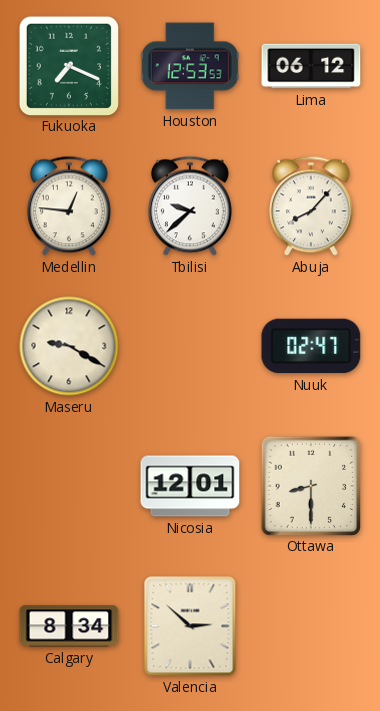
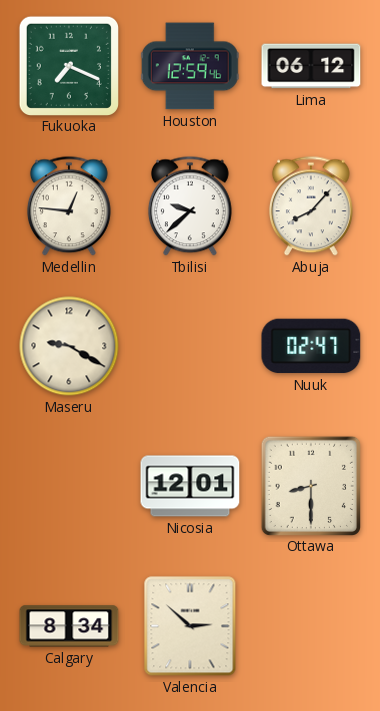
Houston: 12:53 -> 12:59 (190, 66)
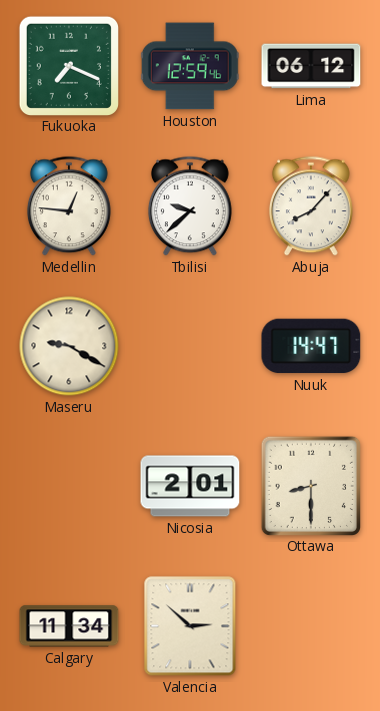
Nuuk: 02:47 -> 14:47 (311, 346)
Nicosia: 12:01 -> 2:01 (190, 486)
Calgary: 8:34 -> 11:34 (69, 626)
